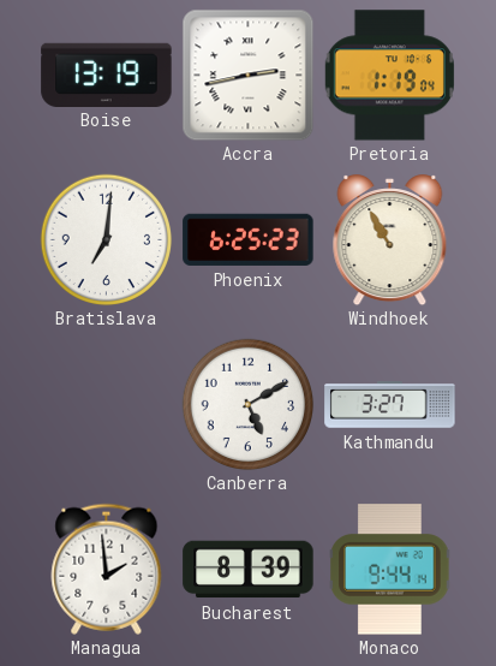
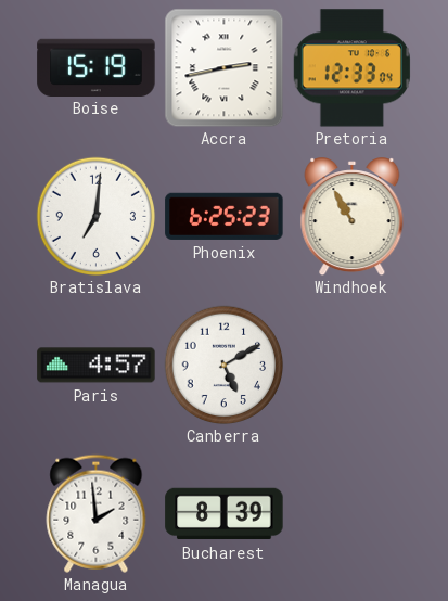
Boise: 13:19 -> 15:19 (97, 67)
Pretoria: 1:19 -> 12:33 (351, 68)
Paris: none -> 4:57 (97, 366)
Kathmandu: 3:27 -> none (390, 405)
Monaco: 9:44 -> none (390, 570)
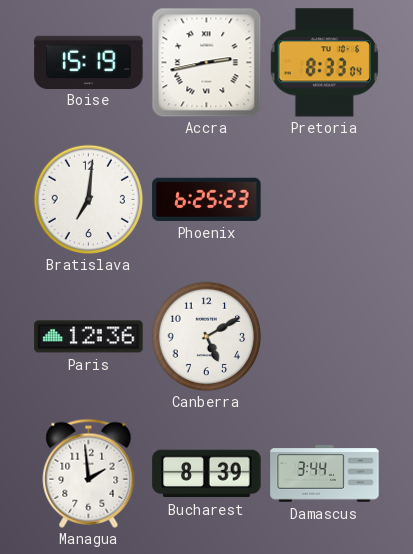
Pretoria: 12:33 -> 8:33 (324, 63)
Windhoek: 10:55 -> none (353, 217)
Paris: 4:57 -> 12:36 (89, 337)
Damascus: none -> 3:44 (325, 474)
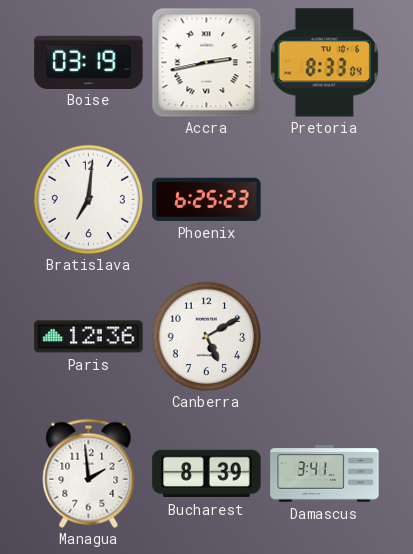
Boise: 15:19 -> 03:19 (89, 62)
Damascus: 3:44 -> 3:41 (325, 474)
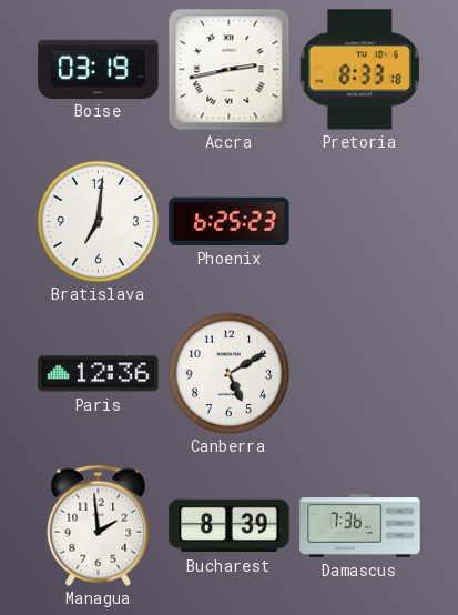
Pretoria: 8:33:04 -> 8:33:18 (359, 70)
Damascus: 3:41 -> 7:36 (360, 526)
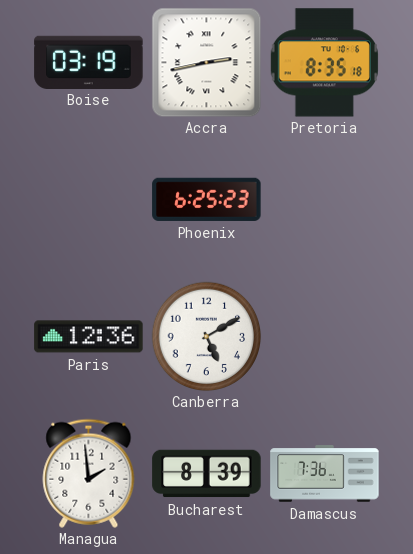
Pretoria: 8:33 -> 8:35 (324, 63)
Bratislava: 7:01 -> none (98, 221)
